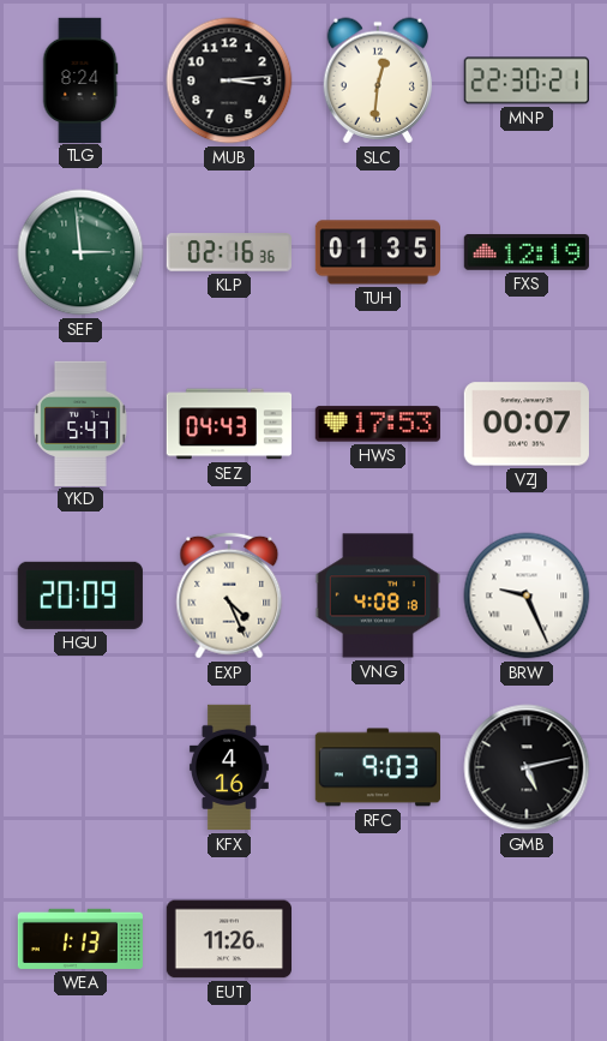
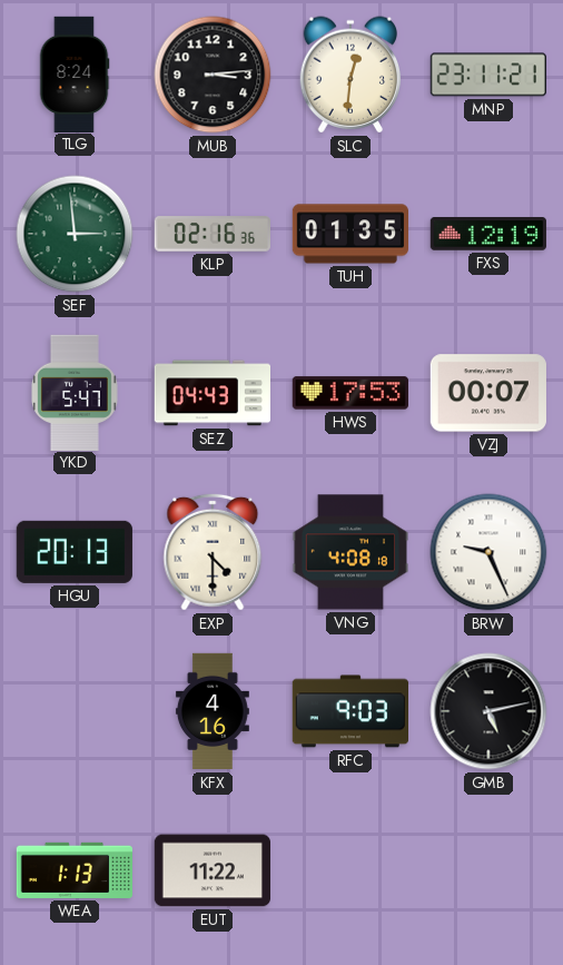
MNP: 22:30 -> 23:11 (487, 75)
HGU: 20:09 -> 20:13 (75, 552)
EXP: 4:26 -> 4:30 (213, 552)
EUT: 11:26 -> 11:22 (211, 870)
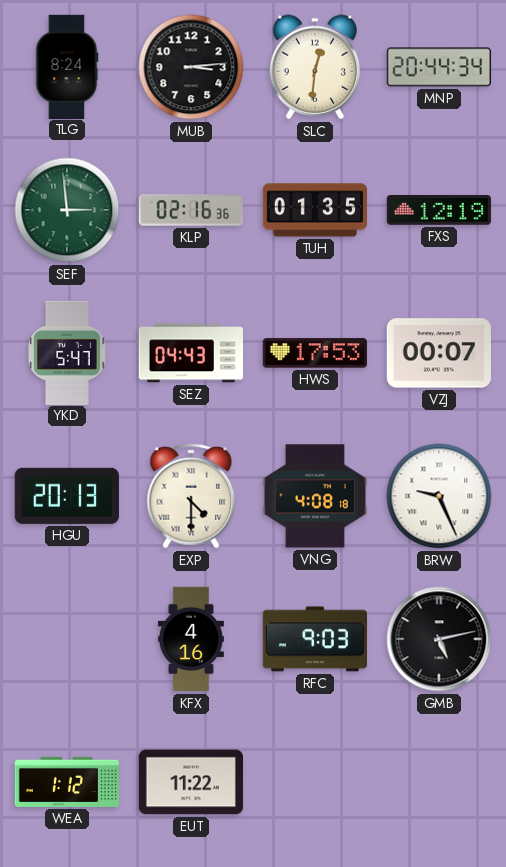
MNP: 23:11 -> 20:44 (438, 67)
WEA: 1:13 -> 1:12 (67, 782)
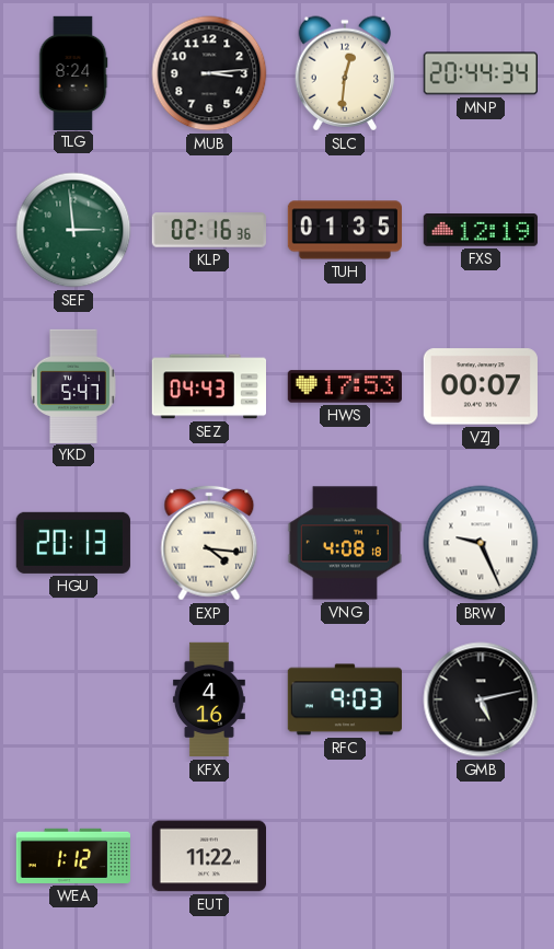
EXP: 4:30 -> 4:16 (209, 543)
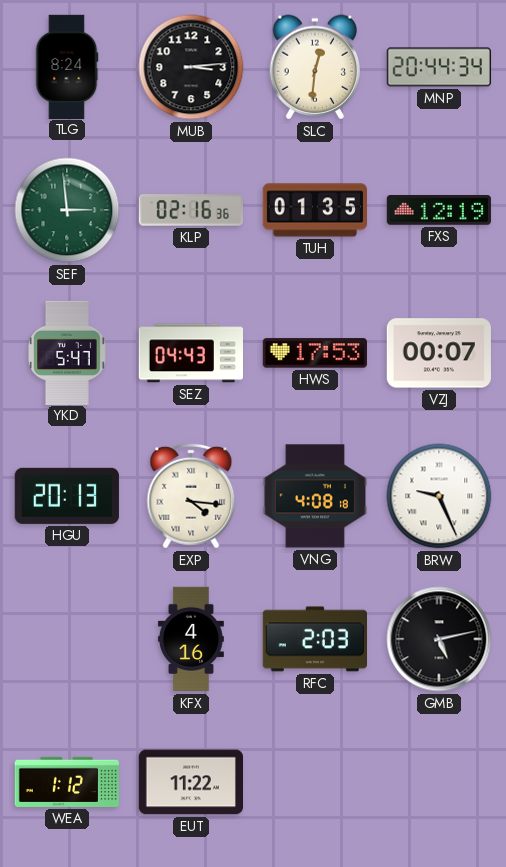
RFC: 9:03 -> 2:03 (314, 639)
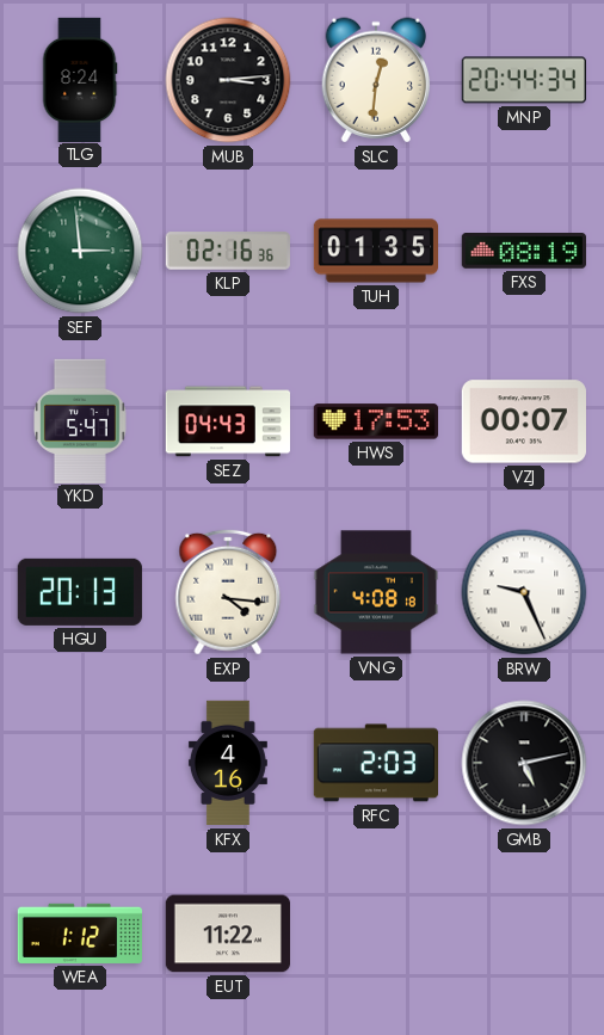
FXS: 12:19 -> 08:19 (524, 252)
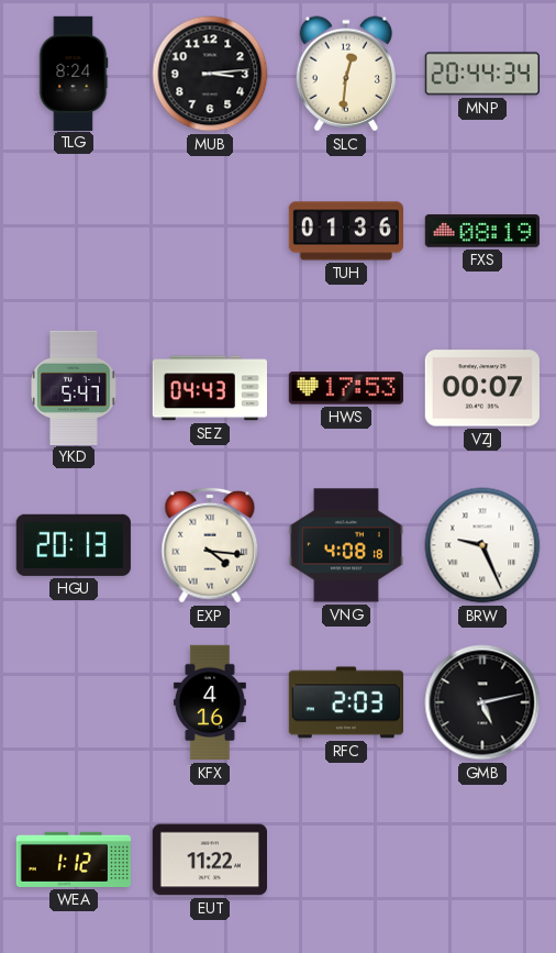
SEF: 2:59 -> none (80, 251)
KLP: 02:16 -> none (227, 251)
TUH: 01:35 -> 01:36 (345, 231)
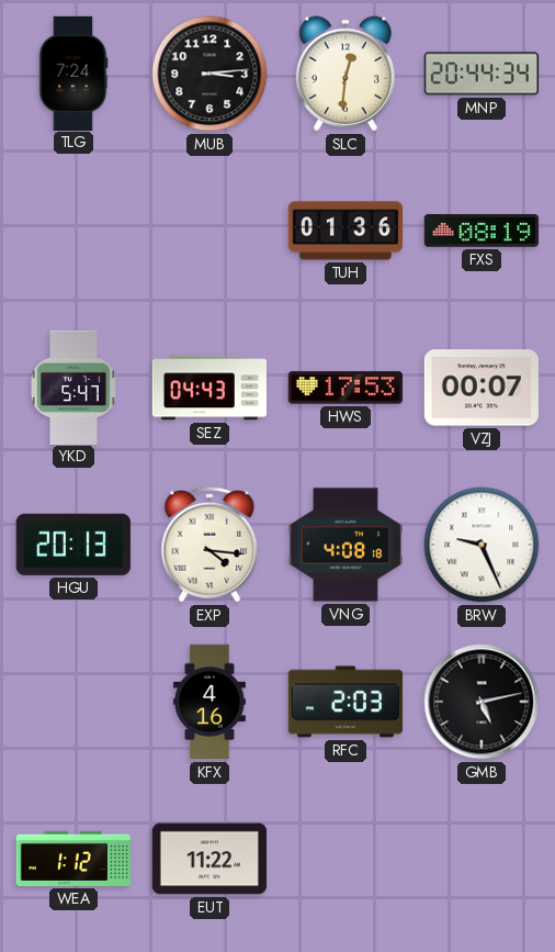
TLG: 8:24 -> 7:24 (73, 72)
